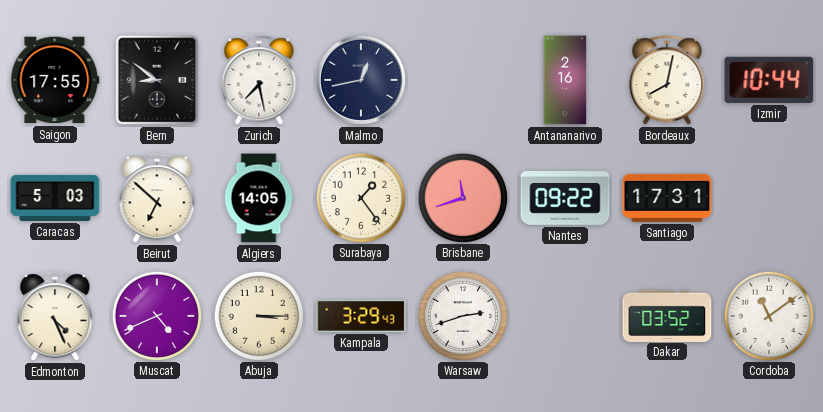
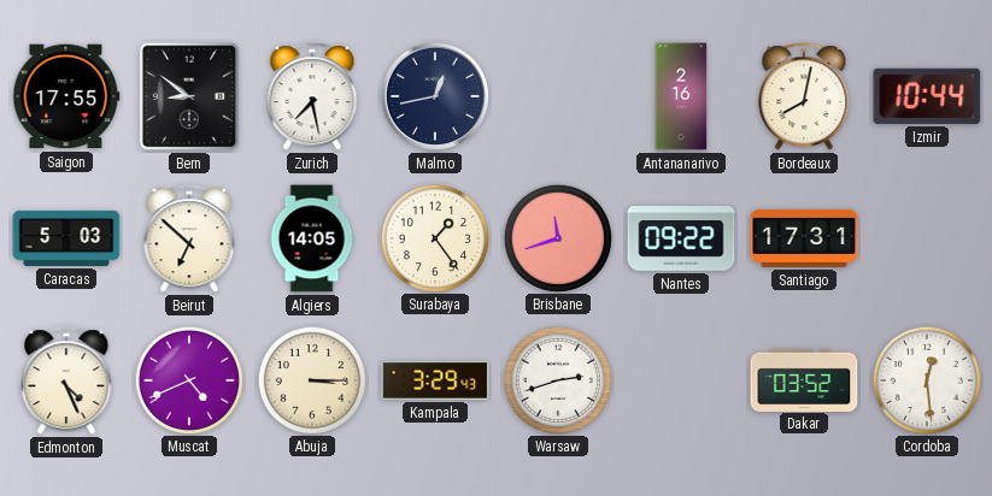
Cordoba: 11:09 -> 12:29 (926, 379)
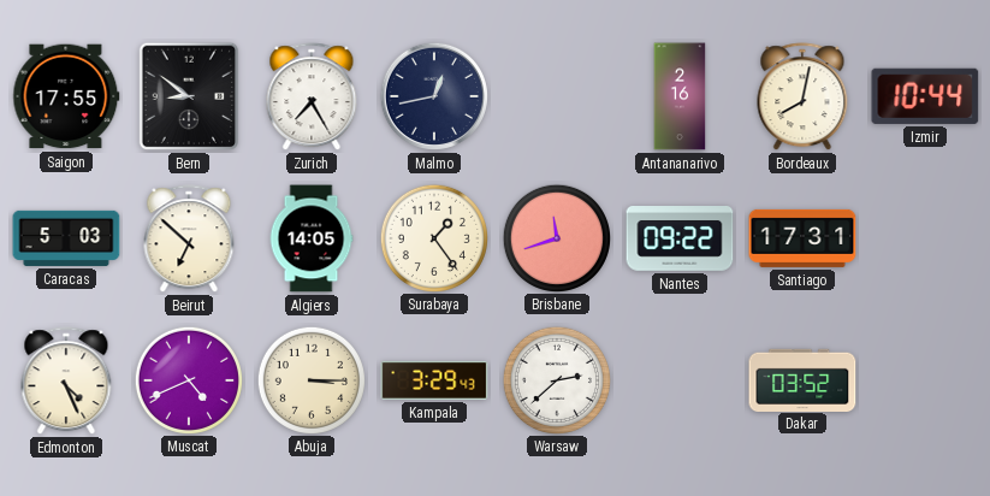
Zurich: 7:28 -> 7:25 (312, 98)
Warsaw: 2:42 -> 2:38 (556, 379)
Cordoba: 12:29 -> none (926, 379)
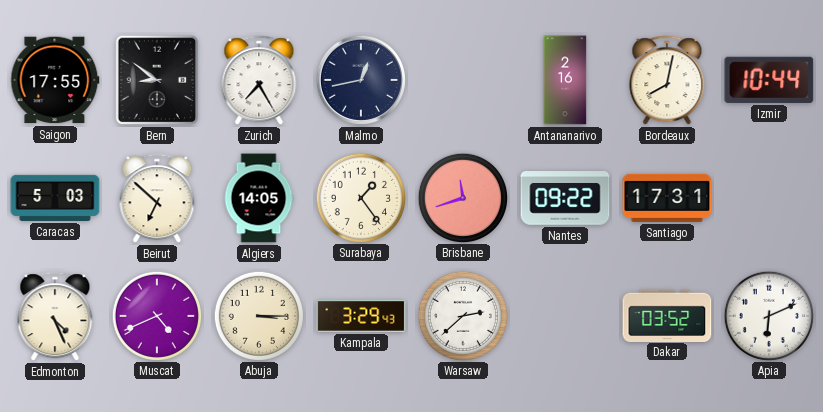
Apia: none -> 6:11 (768, 315)
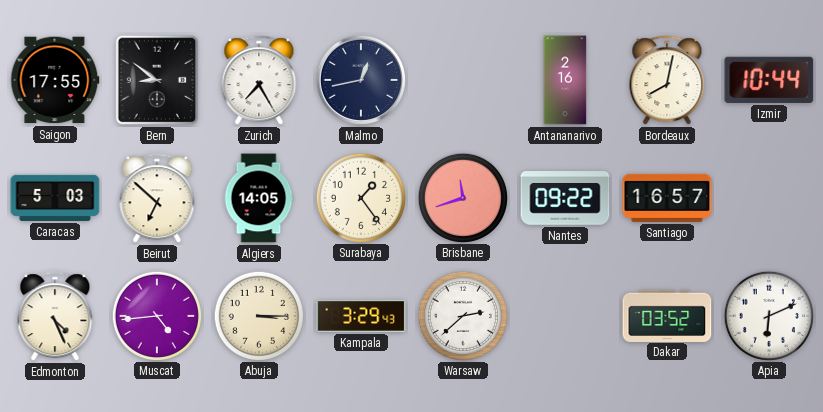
Santiago: 17:31 -> 16:57 (667, 198)
Muscat: 4:41 -> 4:44 (156, 315)
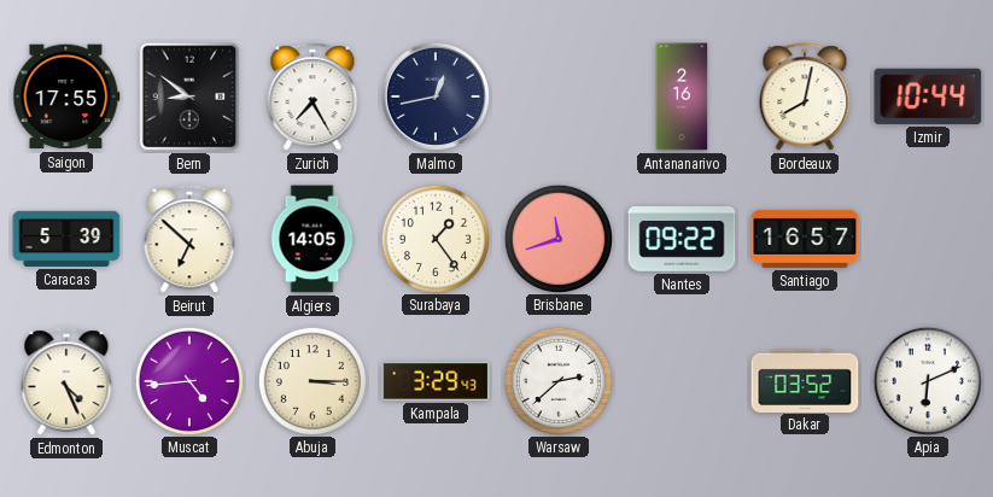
Caracas: 5:03 -> 5:39 (66, 239)
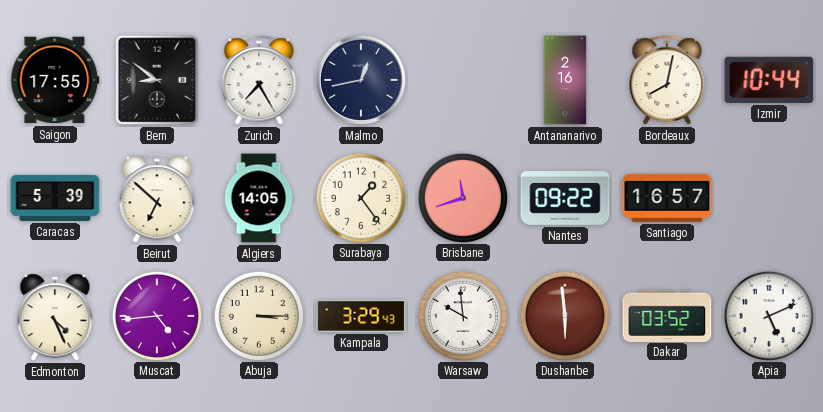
Warsaw: 2:38 -> 9:59 (462, 315)
Dushanbe: none -> 5:59 (564, 315)
Apia: 6:11 -> 5:11 (768, 315)
